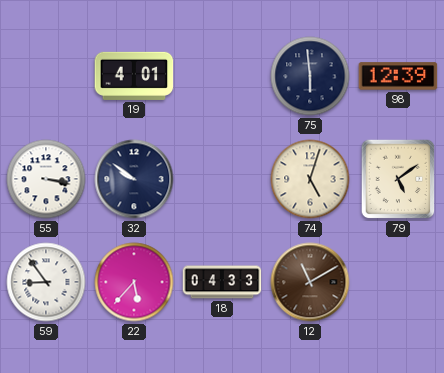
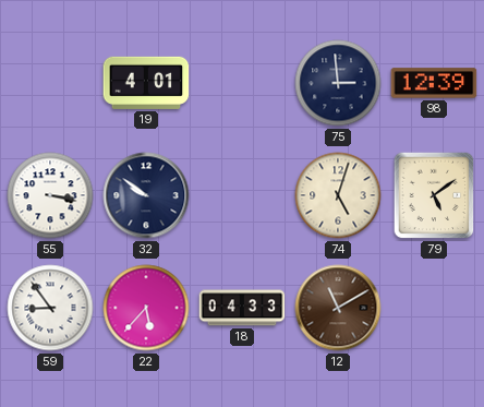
75: 5:59 -> 2:59 (338, 83)
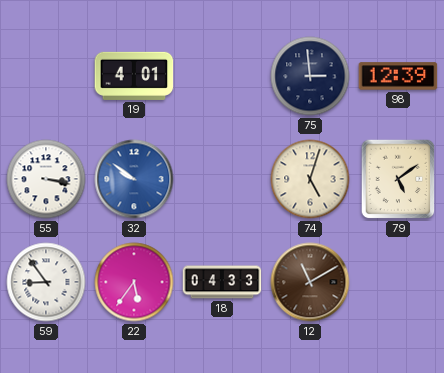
32 dial: navy -> blue (134, 179)
22: 5:37 -> 5:36 (134, 282)
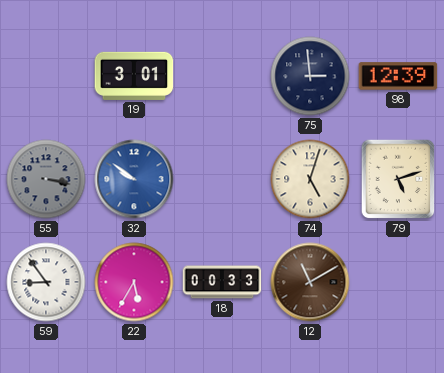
19: 4:01 -> 3:01 (134, 76)
55 dial: white -> grey (46, 179)
79: 5:09 -> 5:12 (398, 179)
22: 5:36 -> 5:35 (134, 282)
18: 04:33 -> 00:33 (222, 282)
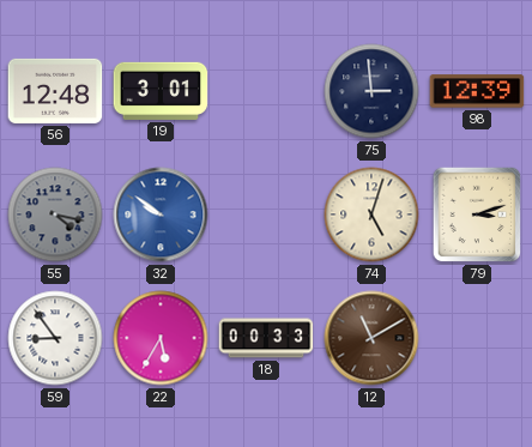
56: none -> 12:48 (55, 91)
55: 3:17 -> 4:17 (55, 215)
79: 5:12 -> 3:12 (477, 215)
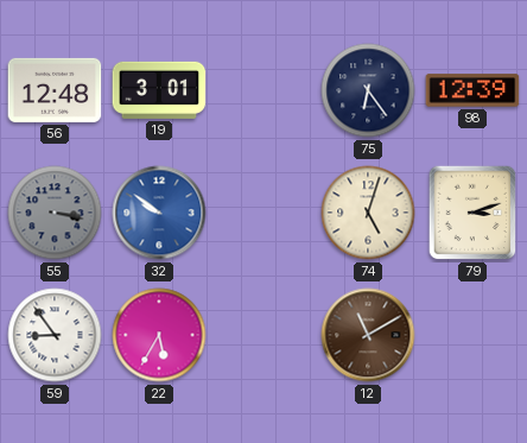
75: 2:59 -> 6:24 (368, 90)
55: 4:17 -> 3:17 (55, 213)
18: 00:33 -> none (266, 338)
